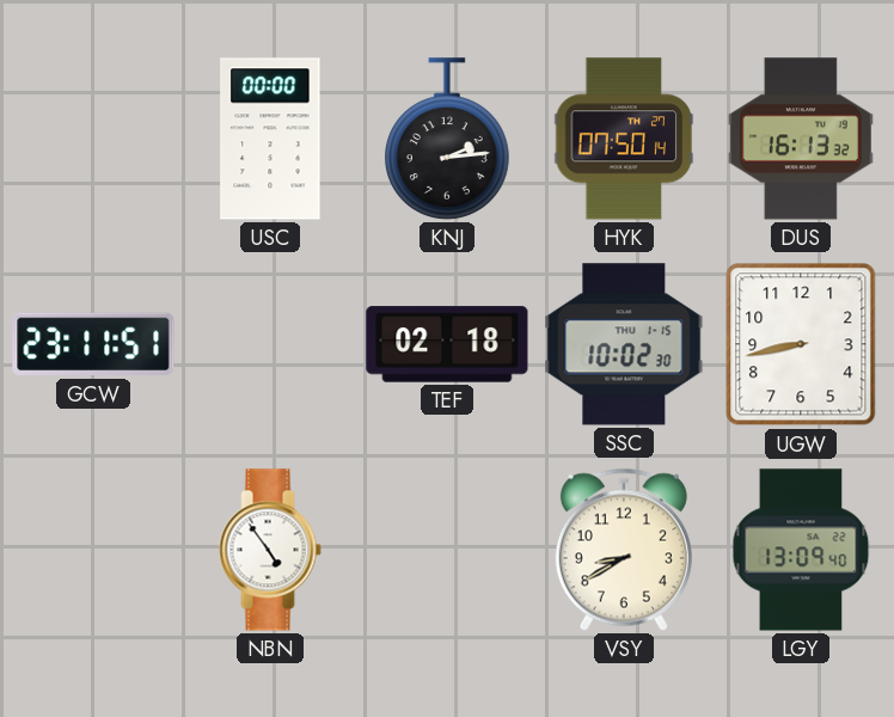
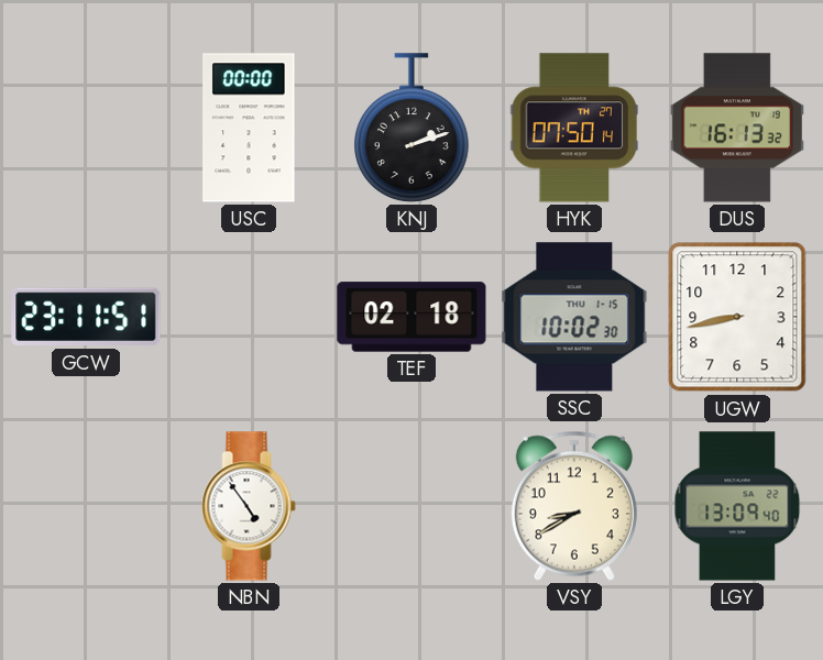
KNJ: 2:14 -> 2:12 (413, 128)
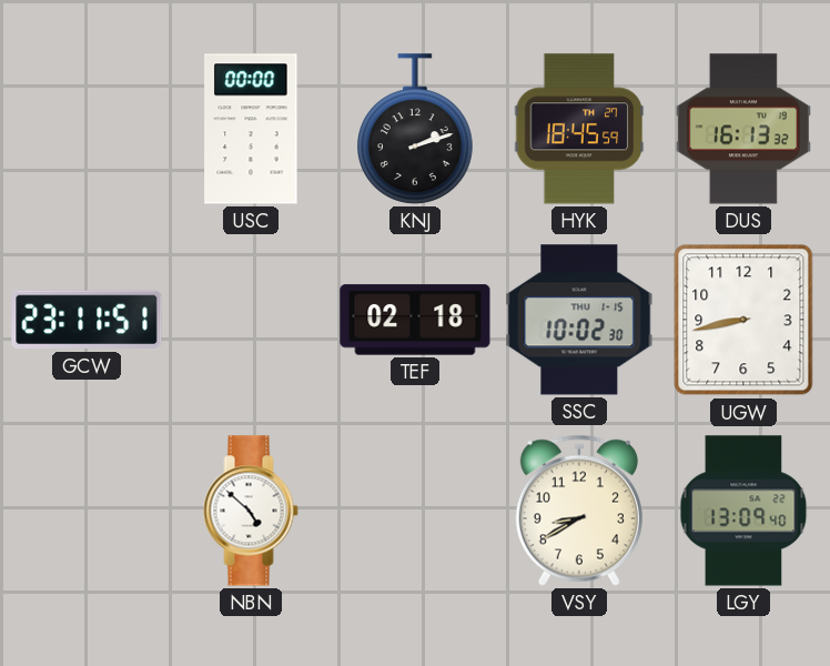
HYK: 07:50 -> 18:45 (579, 129)
NBN: 4:54 -> 4:52 (251, 511)
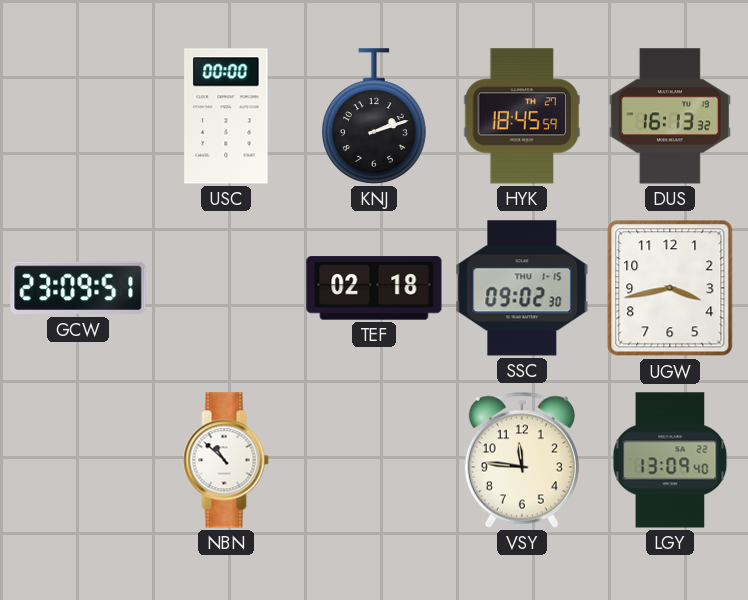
GCW: 23:11 -> 23:09 (78, 288)
SSC: 10:02 -> 09:02 (522, 288)
UGW: 8:43 -> 3:43 (670, 288)
NBN: 4:52 -> 10:52 (226, 460)
VSY: 8:40 -> 11:46 (522, 460)
